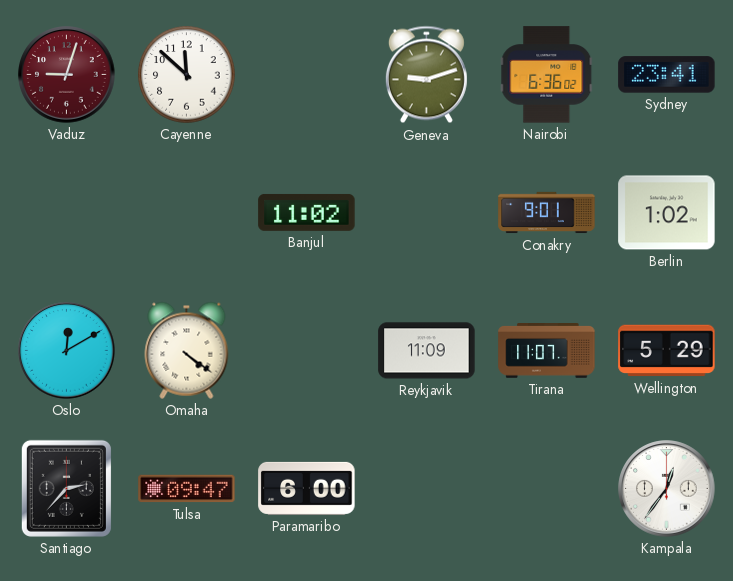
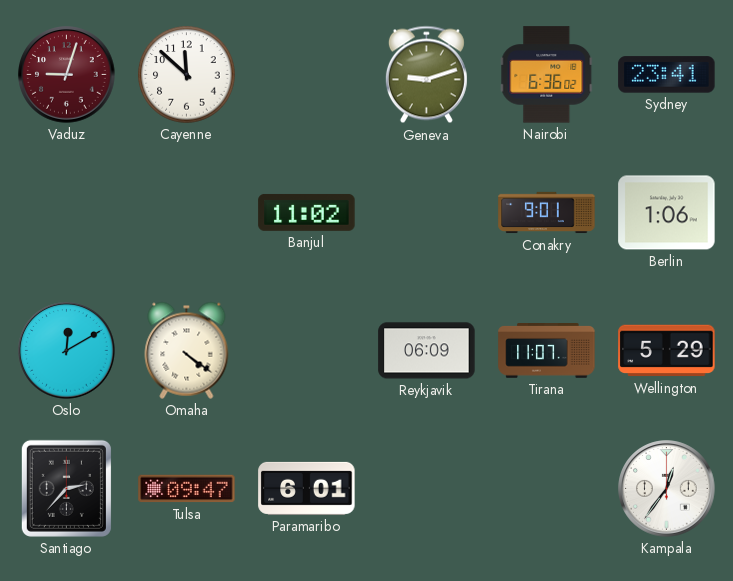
Berlin: 1:02 -> 1:06 (667, 213)
Reykjavik: 11:09 -> 06:09 (427, 351)
Paramaribo: 6:00 -> 6:01 (307, 488)
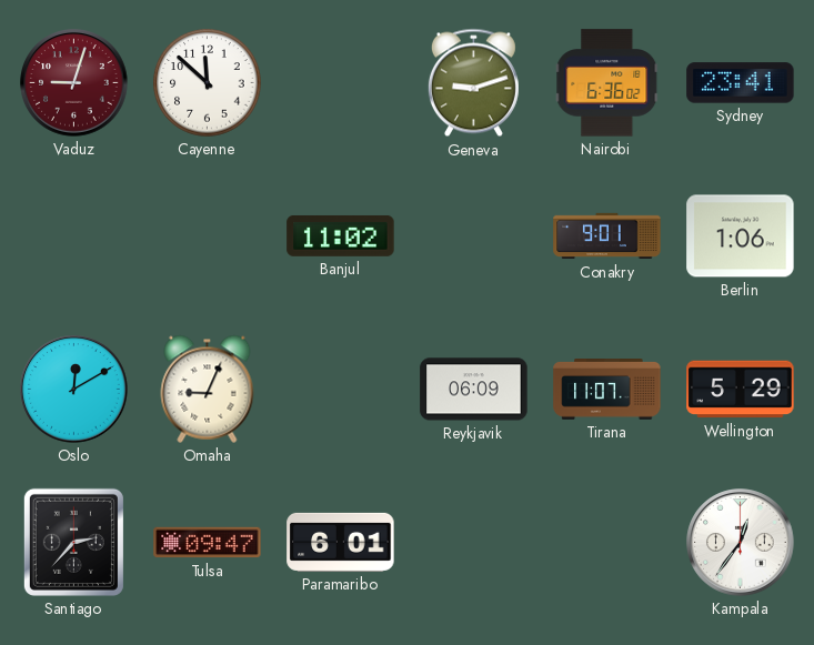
Omaha: 4:21 -> 9:04 (208, 389)
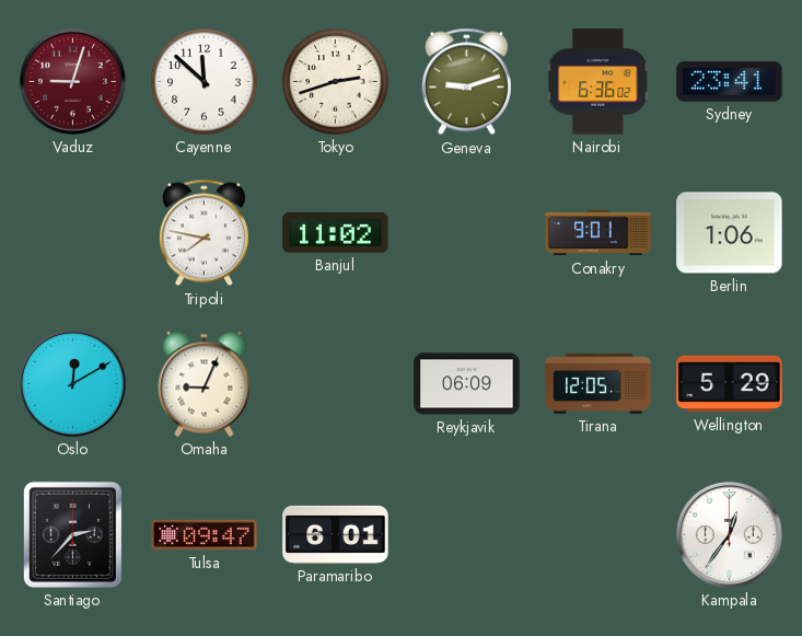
Tokyo: none -> 2:42 (336, 82)
Tripoli: none -> 7:47 (204, 233)
Tirana: 11:07 -> 12:05 (598, 384)
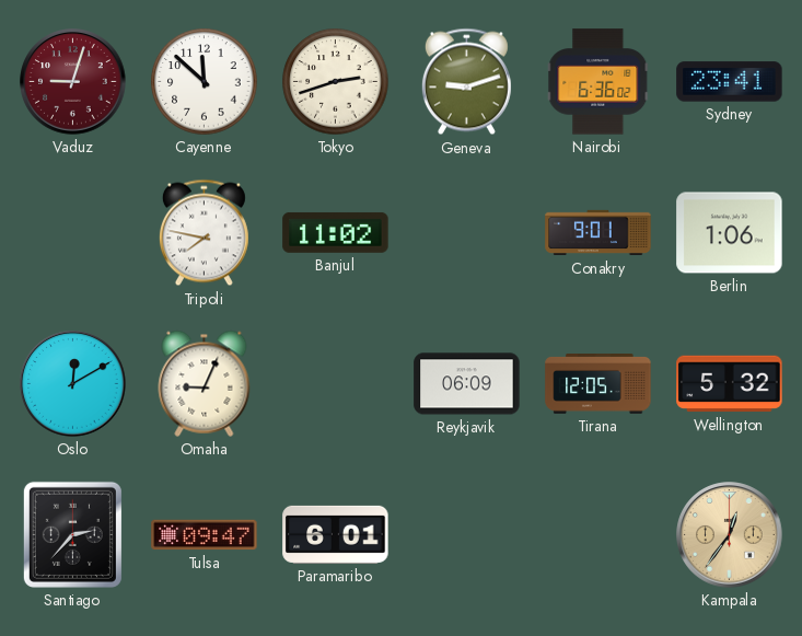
Wellington: 5:29 -> 5:32 (730, 384)
Kampala dial: white -> champagne (730, 535)
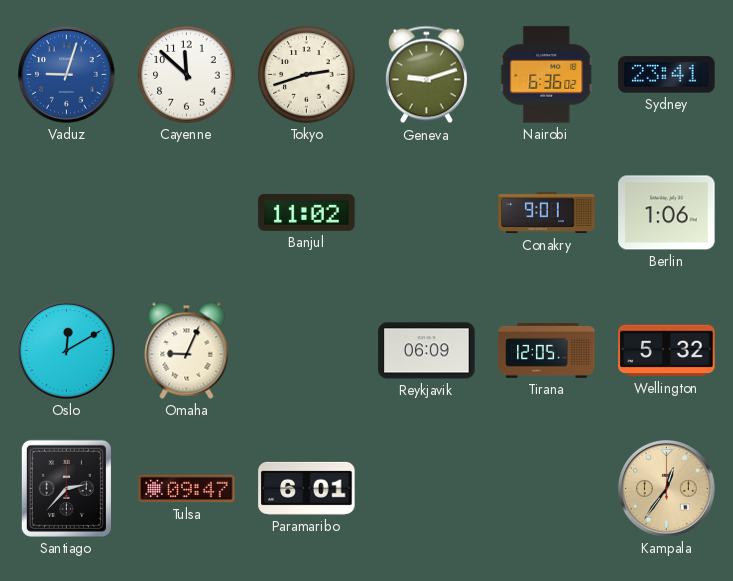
Vaduz dial: burgundy -> blue (67, 75)
Tripoli: 7:47 -> none (204, 233)
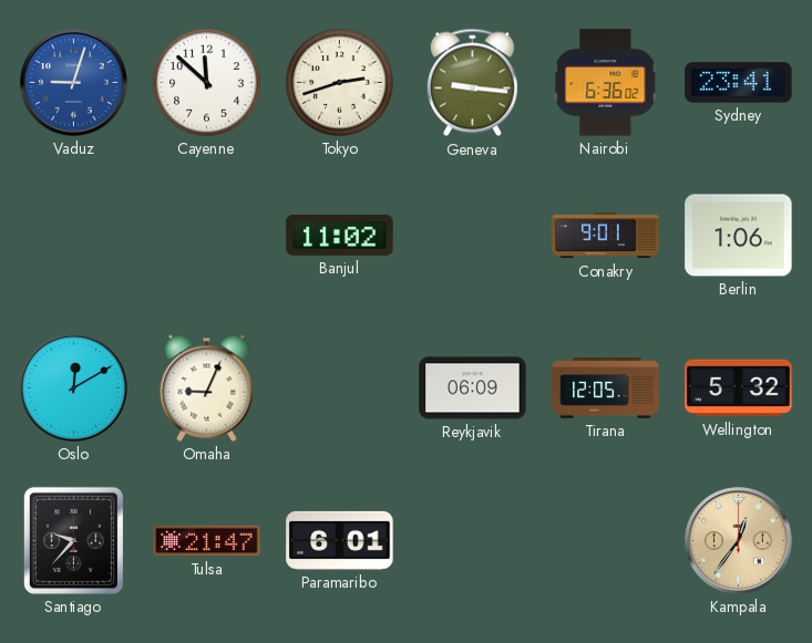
Geneva: 9:12 -> 9:16 (472, 83)
Santiago: 2:37 -> 9:37 (73, 540)
Tulsa: 09:47 -> 21:47 (207, 541)
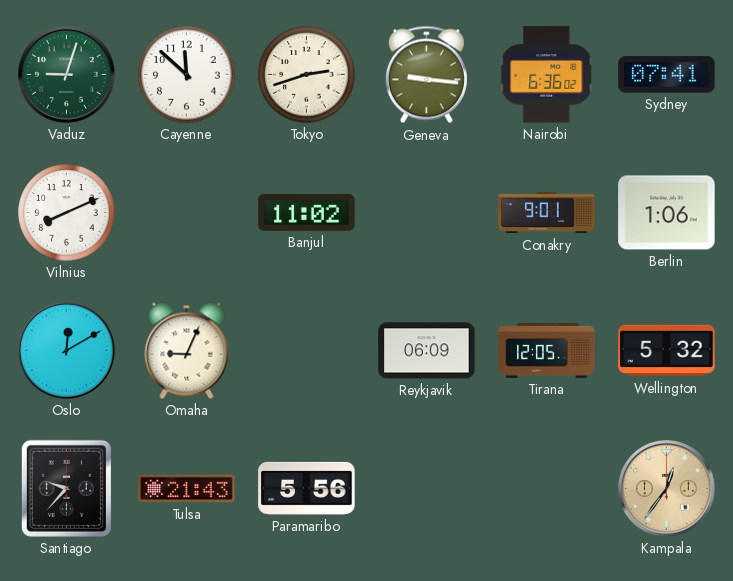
Vaduz dial: blue -> green (67, 75)
Sydney: 23:41 -> 07:41 (667, 75)
Vilnius: none -> 8:11 (67, 213)
Tulsa: 21:47 -> 21:43 (187, 489)
Paramaribo: 6:01 -> 5:56 (307, 488)
